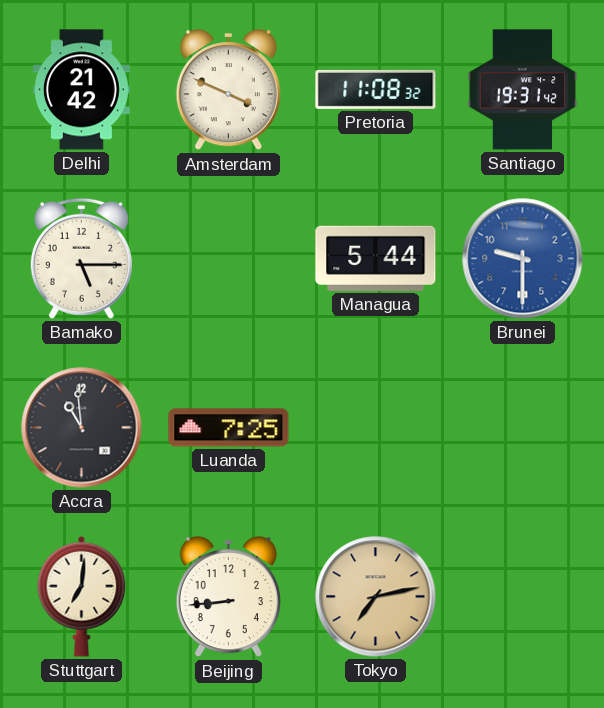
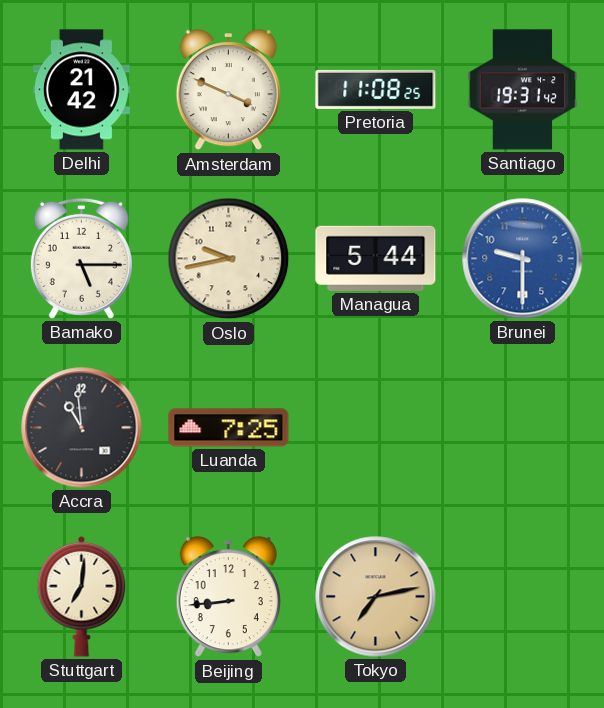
Pretoria: 11:08:32 -> 11:08:25 (376, 89)
Oslo: none -> 9:43 (229, 259)
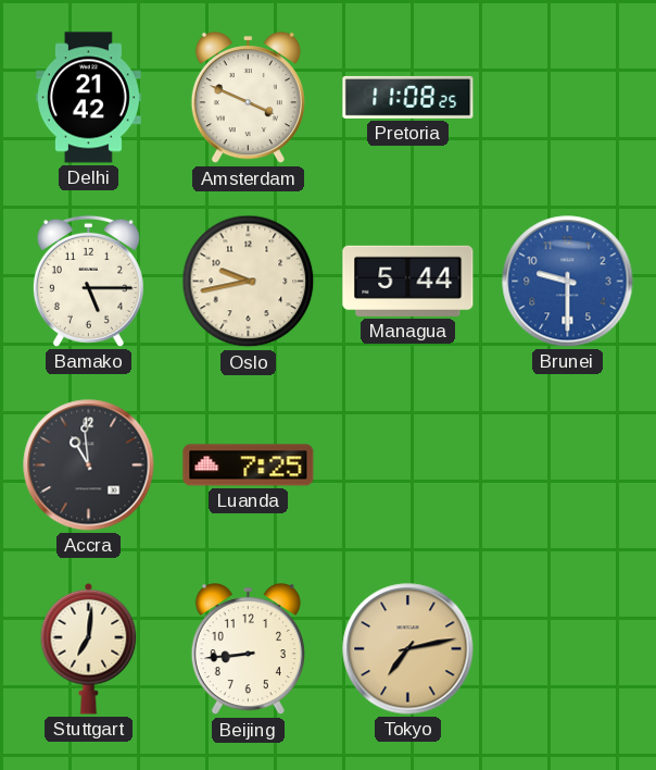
Santiago: 19:31 -> none (523, 90)
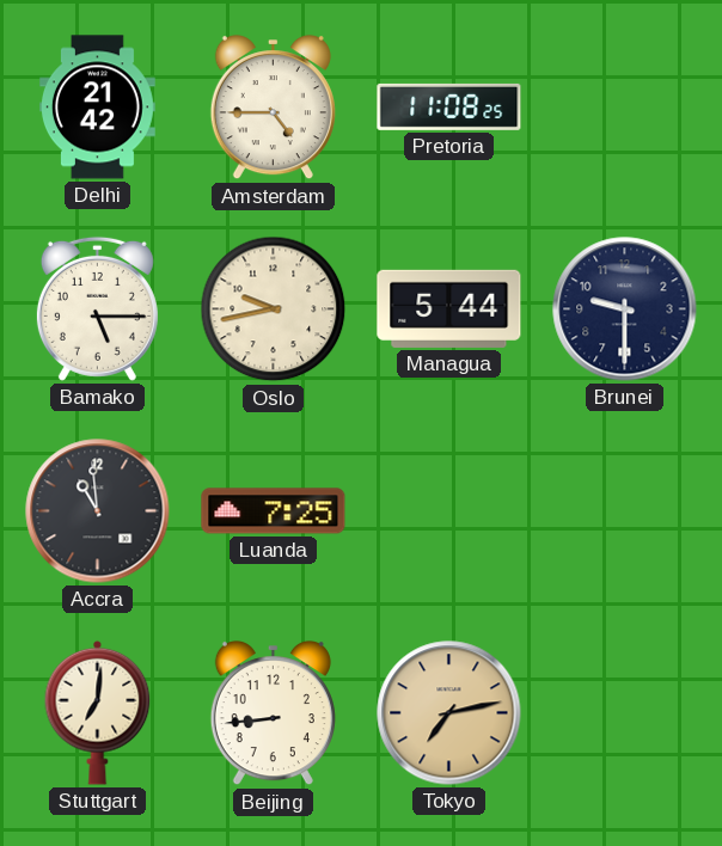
Amsterdam: 3:49 -> 4:45 (273, 109)
Brunei dial: blue -> navy (625, 309)
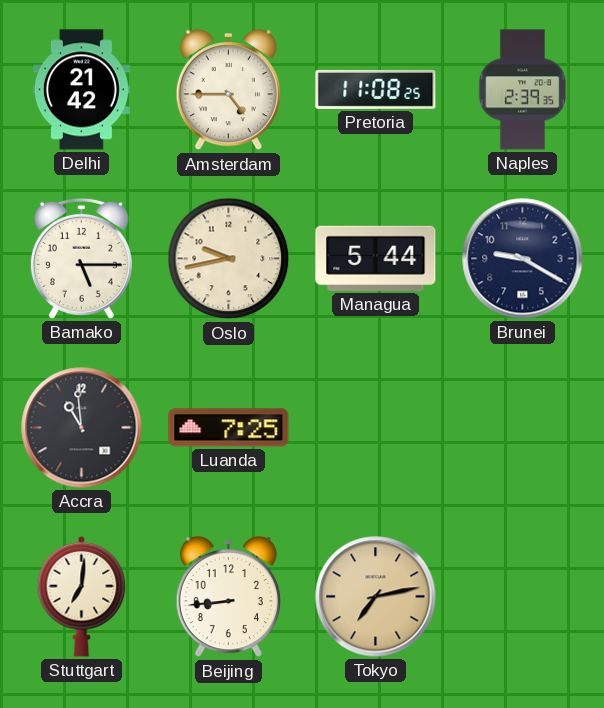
Naples: none -> 2:39 (522, 90)
Brunei: 9:30 -> 9:20 (523, 259)
